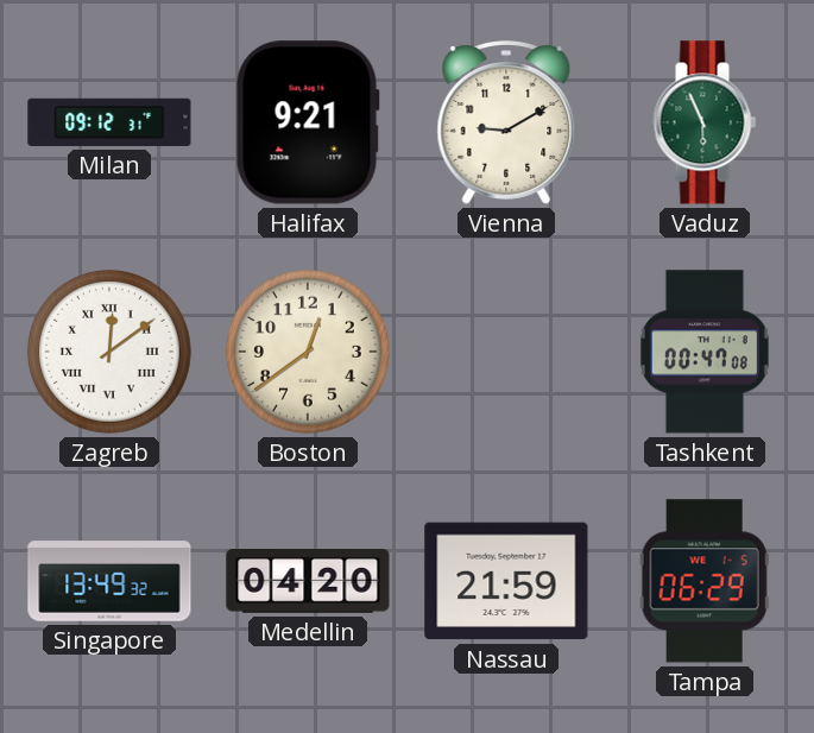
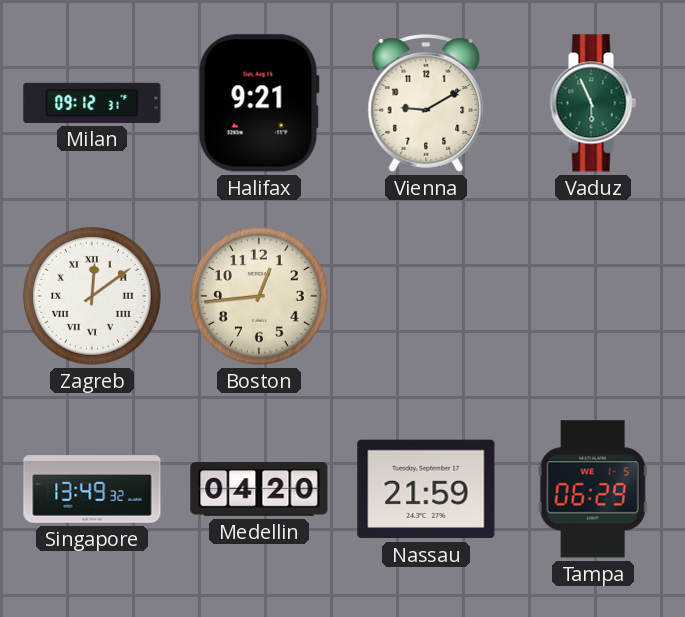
Boston: 12:39 -> 12:44 (259, 296)
Tashkent: 00:47 -> none (705, 352)
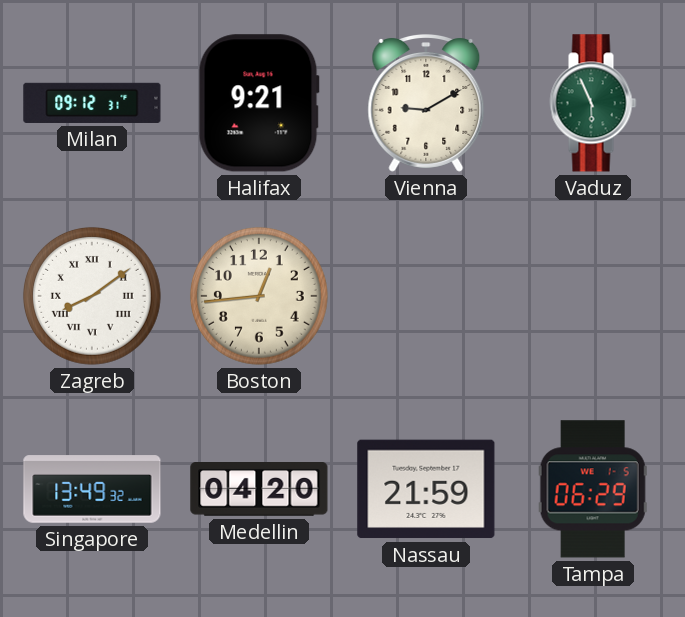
Zagreb: 12:09 -> 8:09 (92, 296)
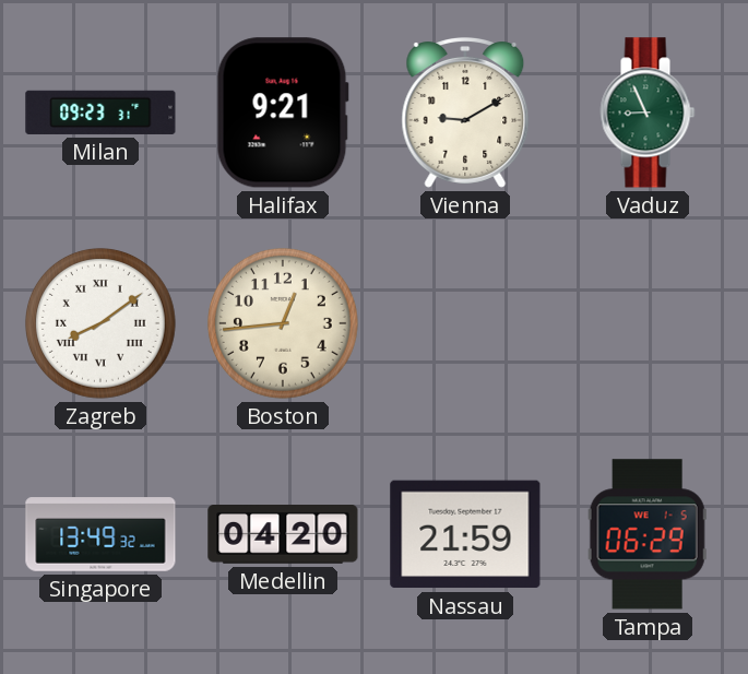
Milan: 09:12 -> 09:23 (100, 113)
Vaduz: 5:56 -> 8:56 (648, 113)
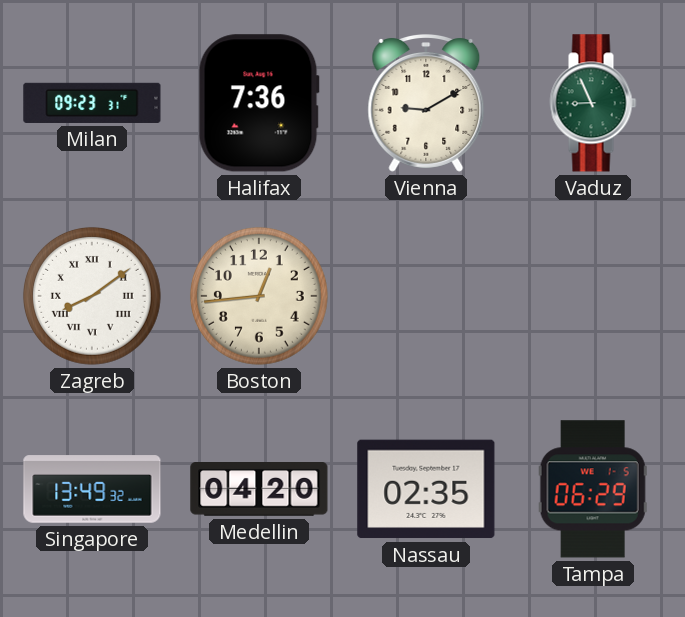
Halifax: 9:21 -> 7:36 (259, 103)
Nassau: 21:59 -> 02:35 (426, 489)
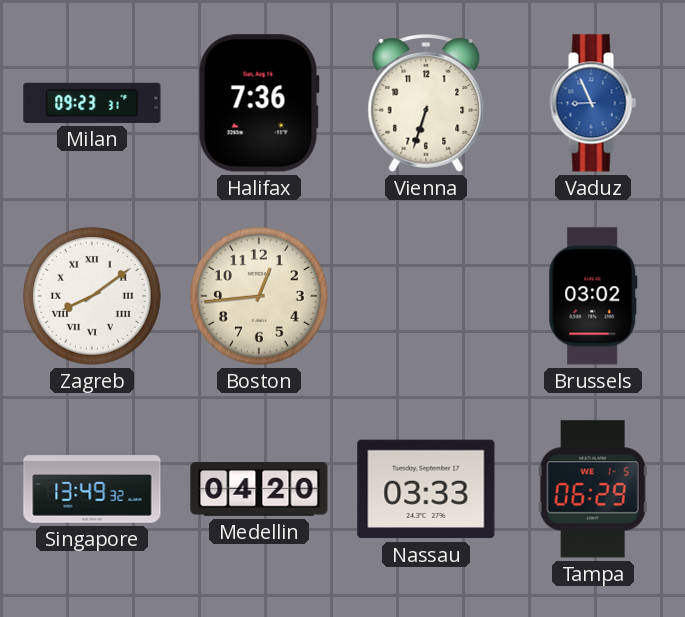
Vienna: 9:10 -> 6:33 (426, 104)
Vaduz dial: green -> blue (593, 103)
Brussels: none -> 03:02 (593, 296)
Nassau: 02:35 -> 03:33 (426, 489)
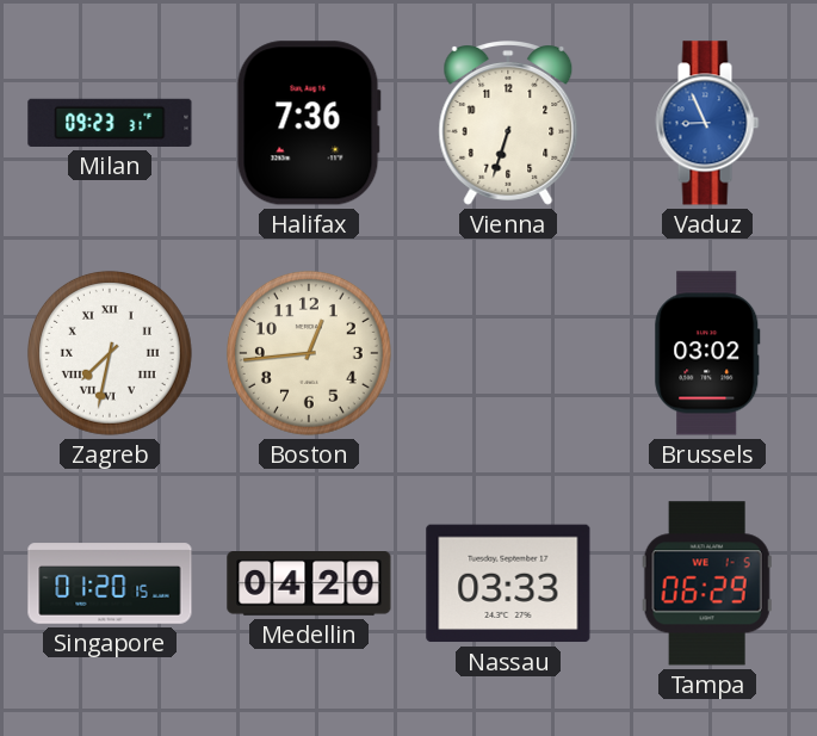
Zagreb: 8:09 -> 7:32 (110, 353)
Singapore: 13:49 -> 01:20 (110, 583)
